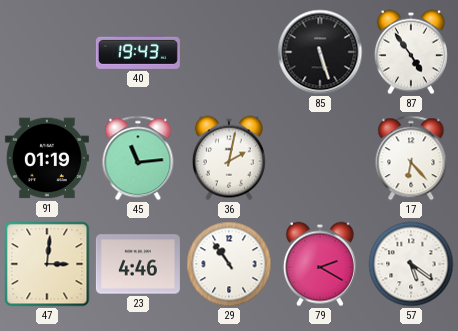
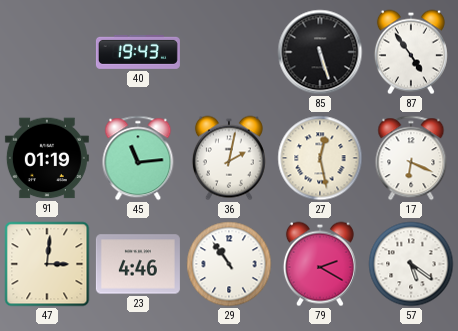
27: none -> 12:28 (320, 158)
17: 6:23 -> 6:19 (411, 158)
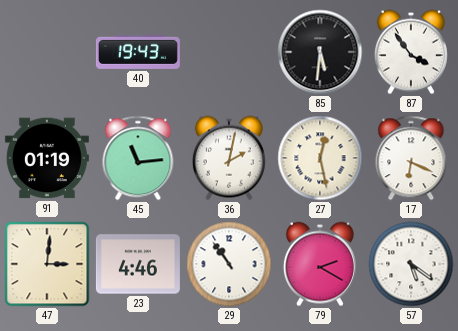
85: 5:27 -> 5:31 (320, 52)
87: 4:54 -> 3:54 (411, 52)
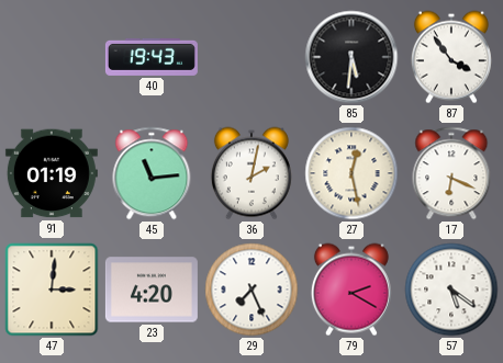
23: 4:46 -> 4:20 (152, 290)
29: 10:54 -> 7:26 (251, 290)
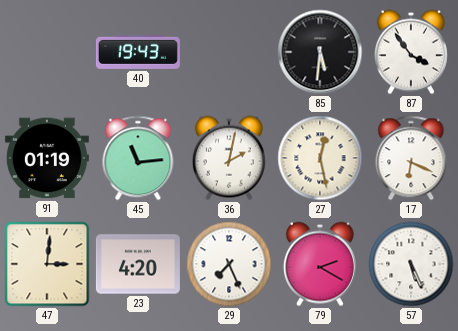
57: 5:21 -> 5:26 (411, 264)
